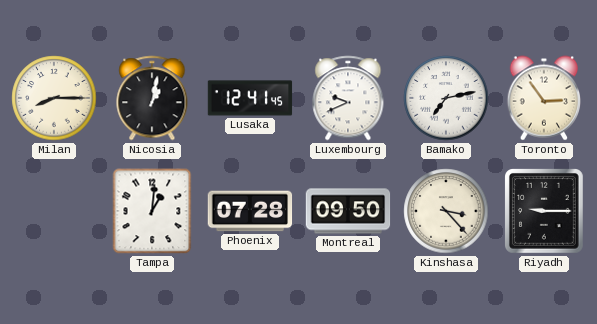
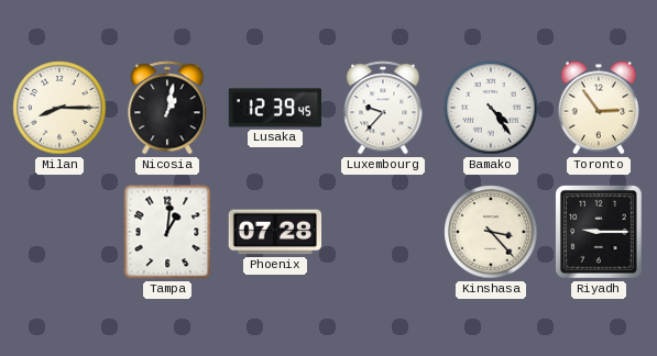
Lusaka: 12:41 -> 12:39 (275, 108)
Luxembourg: 9:41 -> 9:37 (383, 108)
Bamako: 7:13 -> 4:24 (491, 108)
Montreal: 09:50 -> none (348, 211)
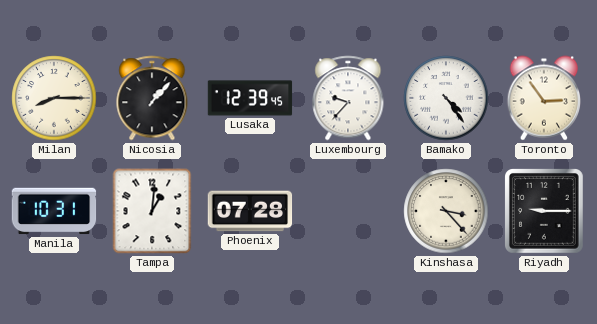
Nicosia: 1:02 -> 1:07 (152, 98)
Manila: none -> 10:31 (54, 211)
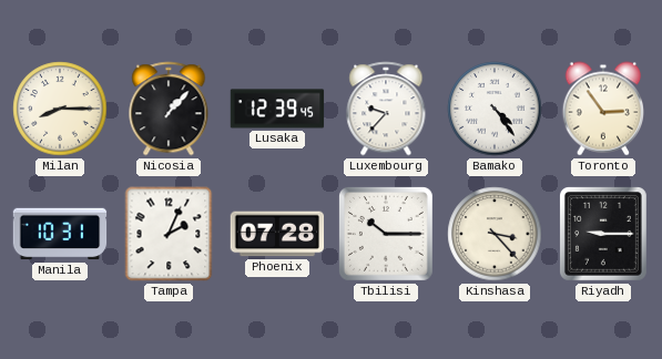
Tampa: 1:01 -> 2:04 (169, 234)
Tbilisi: none -> 10:15 (386, 234)
